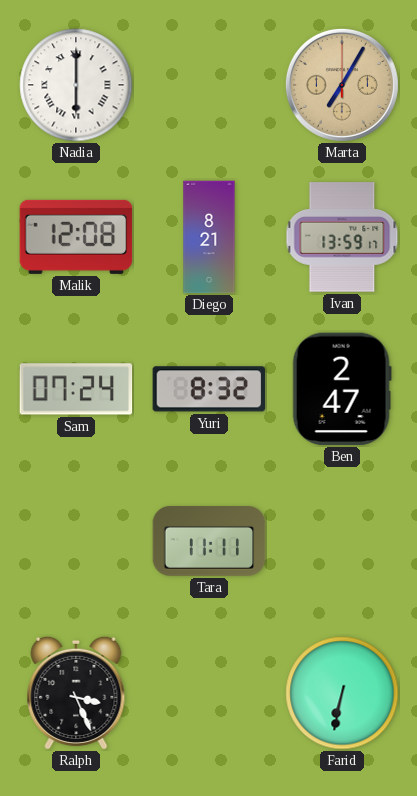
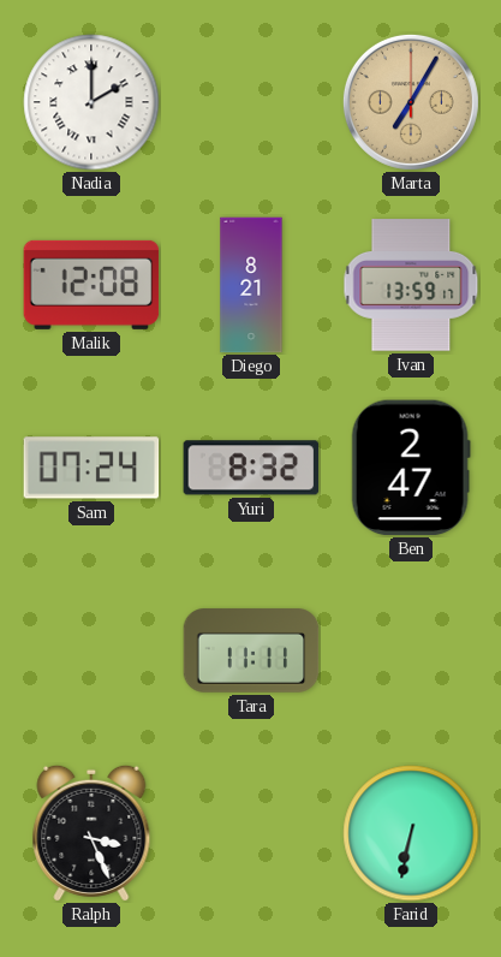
Nadia: 6:00 -> 2:00 (91, 102)
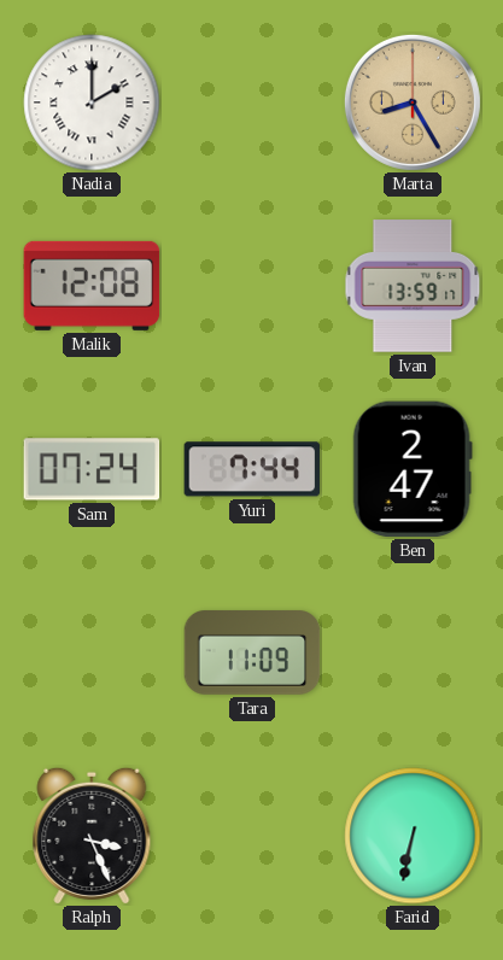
Marta: 7:05 -> 8:25 (413, 103)
Diego: 8:21 -> none (251, 285)
Yuri: 8:32 -> 7:44 (252, 469)
Tara: 11:11 -> 11:09 (252, 652)
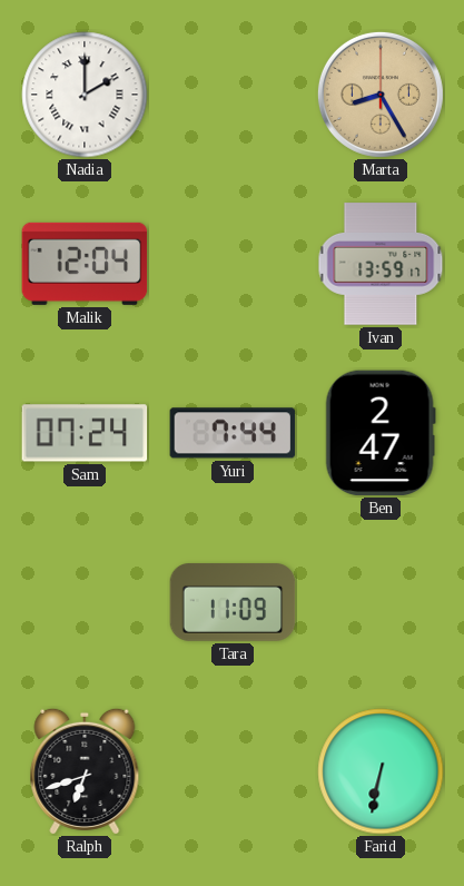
Malik: 12:08 -> 12:04 (85, 264)
Ralph: 3:26 -> 6:42 (85, 771)
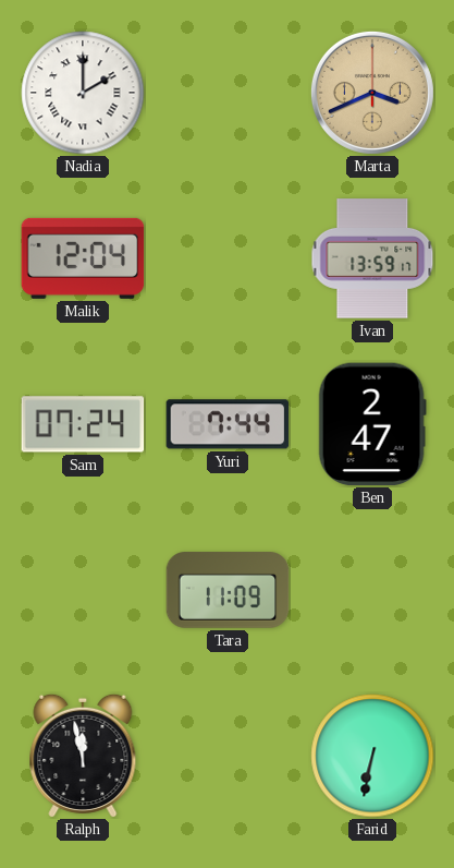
Marta: 8:25 -> 3:41 (372, 93)
Ralph: 6:42 -> 11:58 (83, 756)
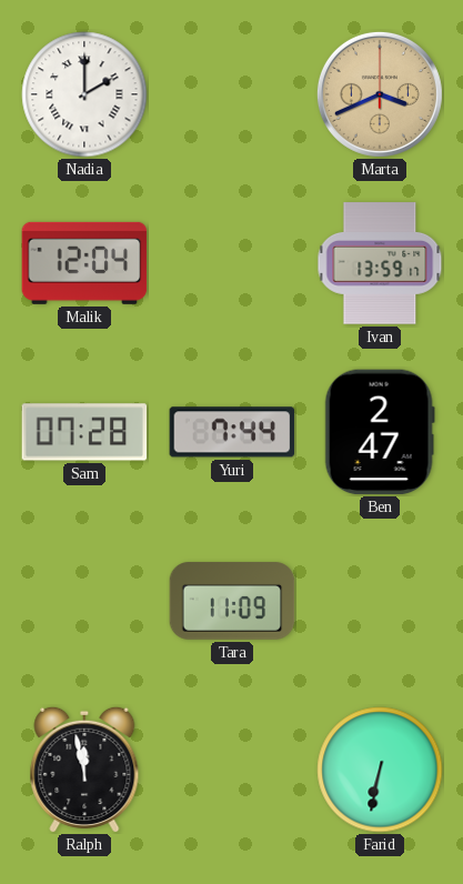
Sam: 07:24 -> 07:28 (84, 432)
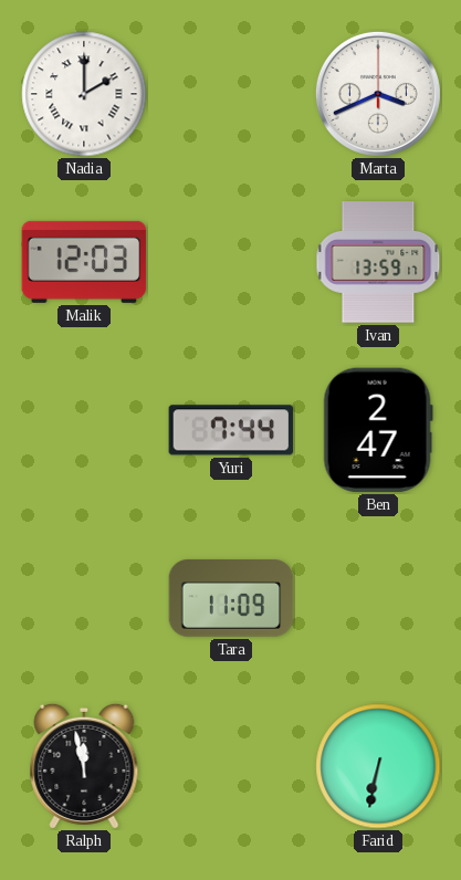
Marta dial: champagne -> white (378, 94)
Malik: 12:04 -> 12:03 (84, 262)
Sam: 07:28 -> none (84, 432)
